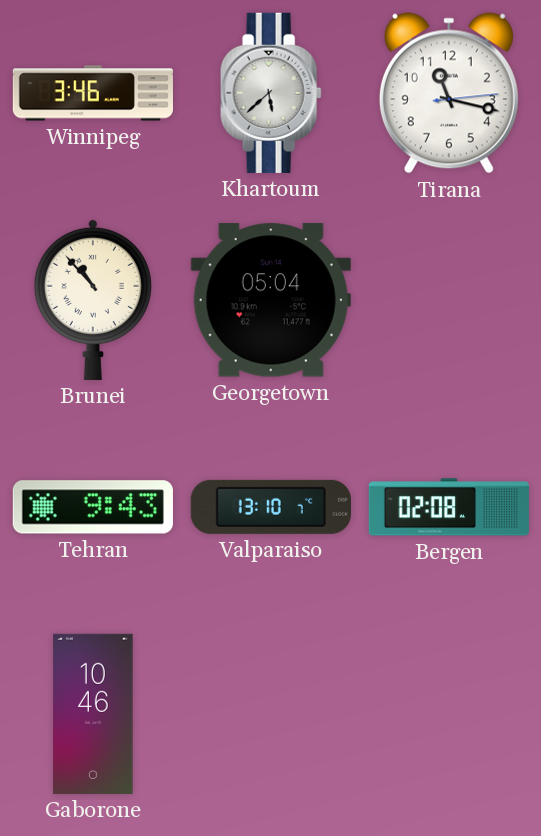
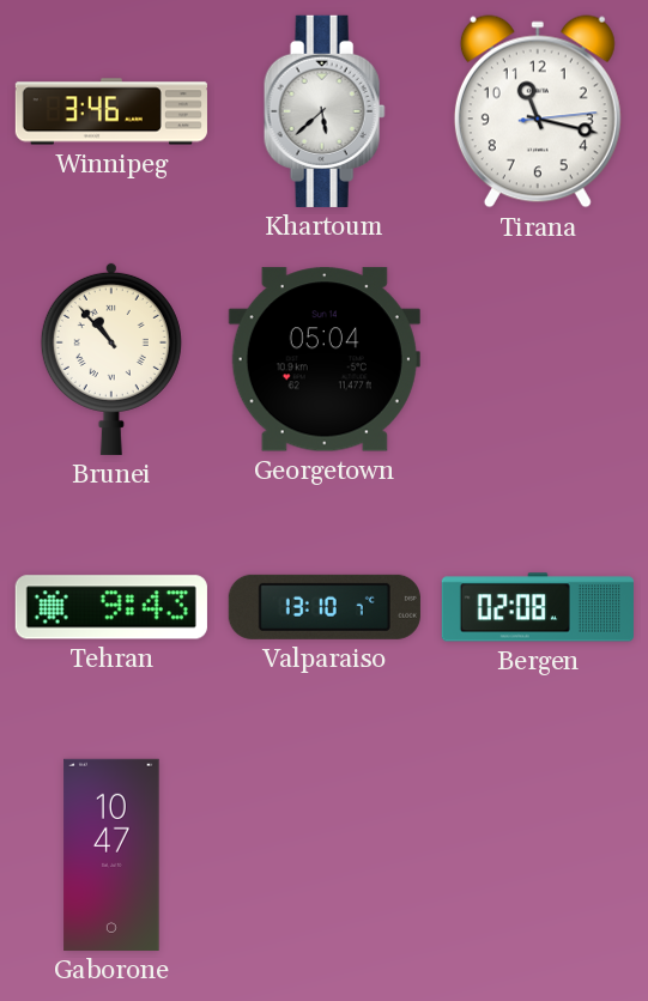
Gaborone: 10:46 -> 10:47 (111, 855)
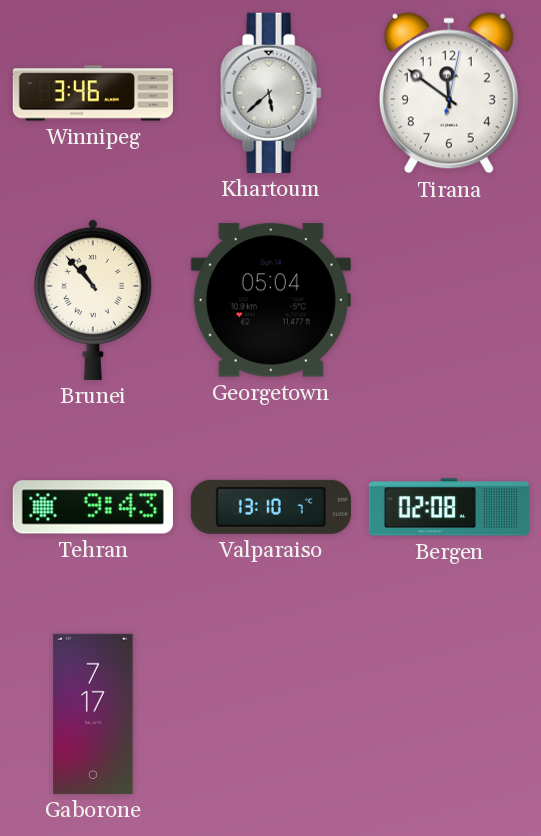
Tirana: 11:17 -> 11:51 (449, 93)
Gaborone: 10:47 -> 7:17 (93, 714)
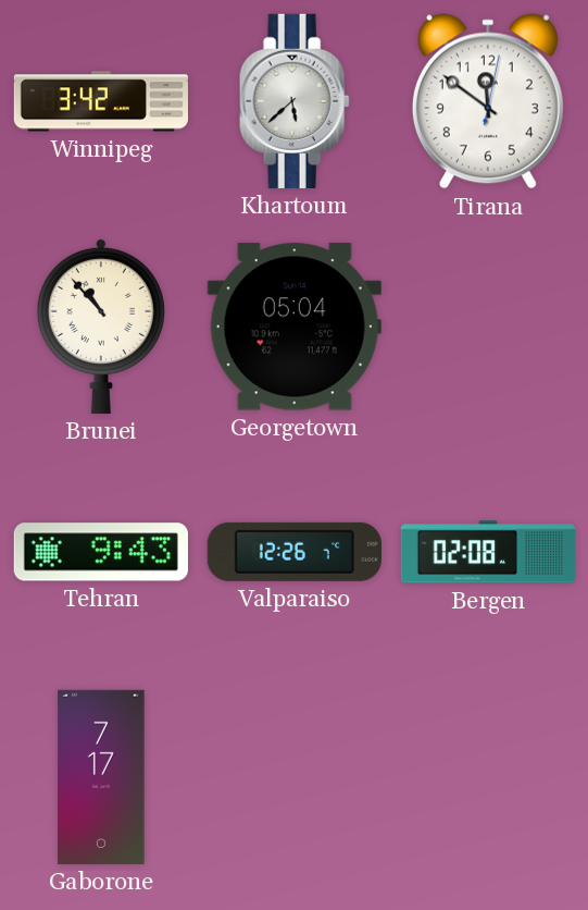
Winnipeg: 3:46 -> 3:42 (101, 101)
Valparaiso: 13:10 -> 12:26 (295, 552)
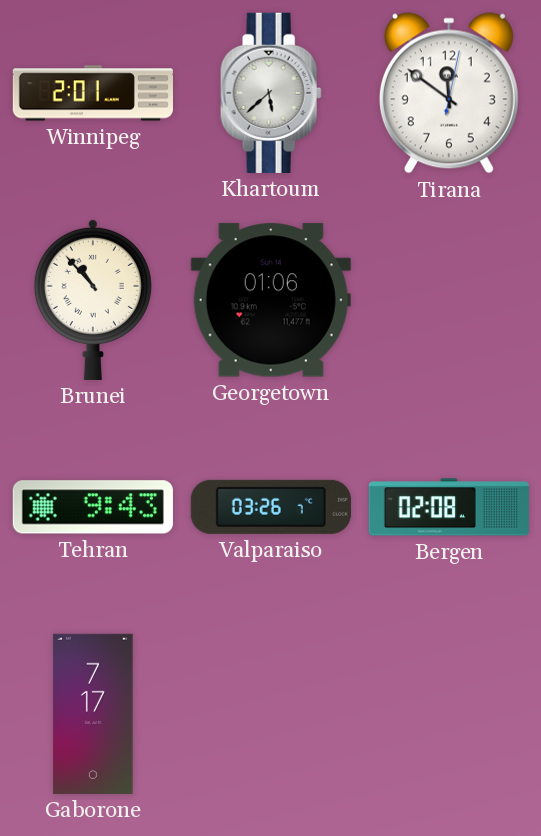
Winnipeg: 3:42 -> 2:01 (93, 93)
Georgetown: 05:04 -> 01:06 (271, 300)
Valparaiso: 12:26 -> 03:26 (271, 507)
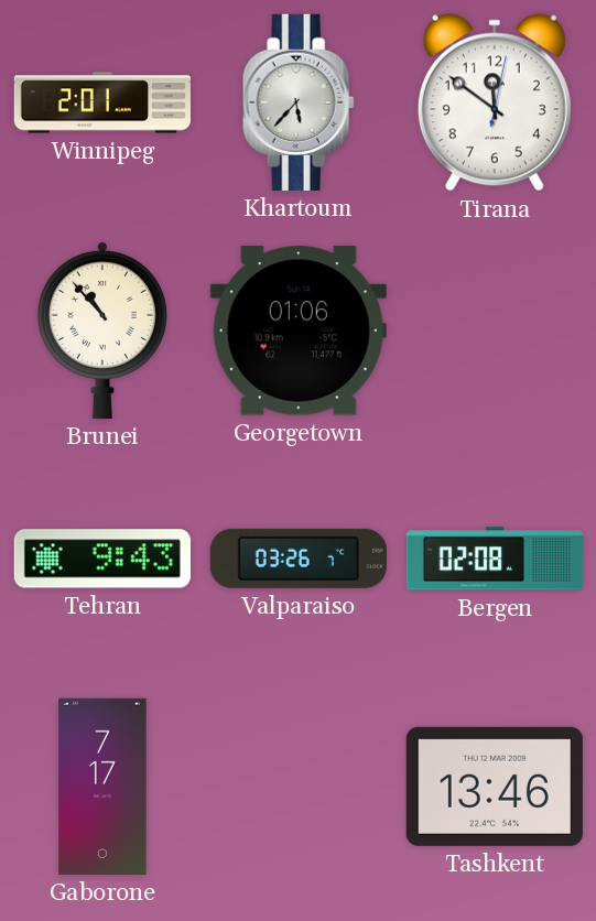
Khartoum: 5:38 -> 5:37 (299, 102)
Tashkent: none -> 13:46 (495, 787)
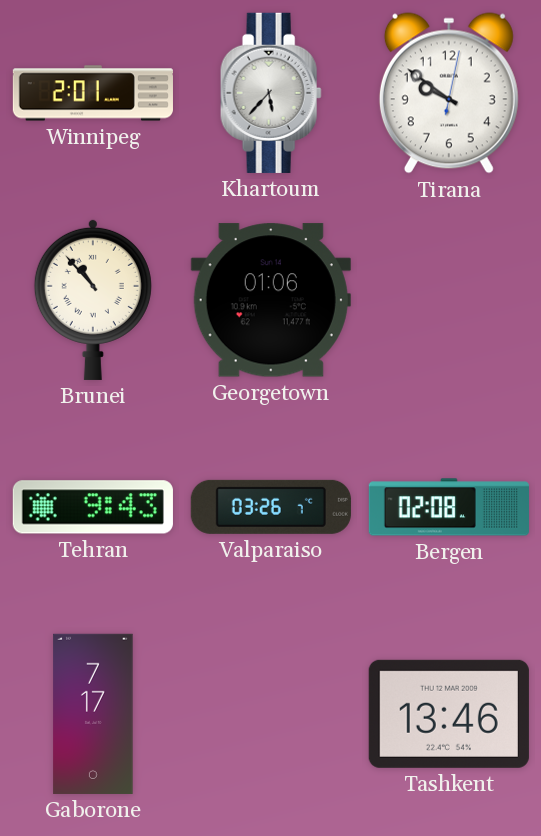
Tirana: 11:51 -> 9:51 (449, 93)
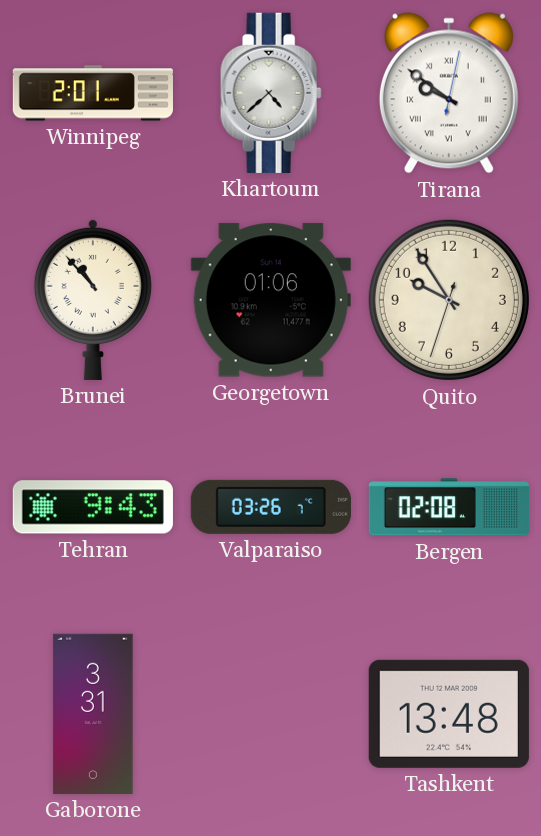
Khartoum: 5:37 -> 4:38 (271, 93)
Tirana numerals: Arabic -> Roman (449, 93)
Quito: none -> 9:54 (449, 300)
Gaborone: 7:17 -> 3:31 (93, 714)
Tashkent: 13:46 -> 13:48 (449, 714)
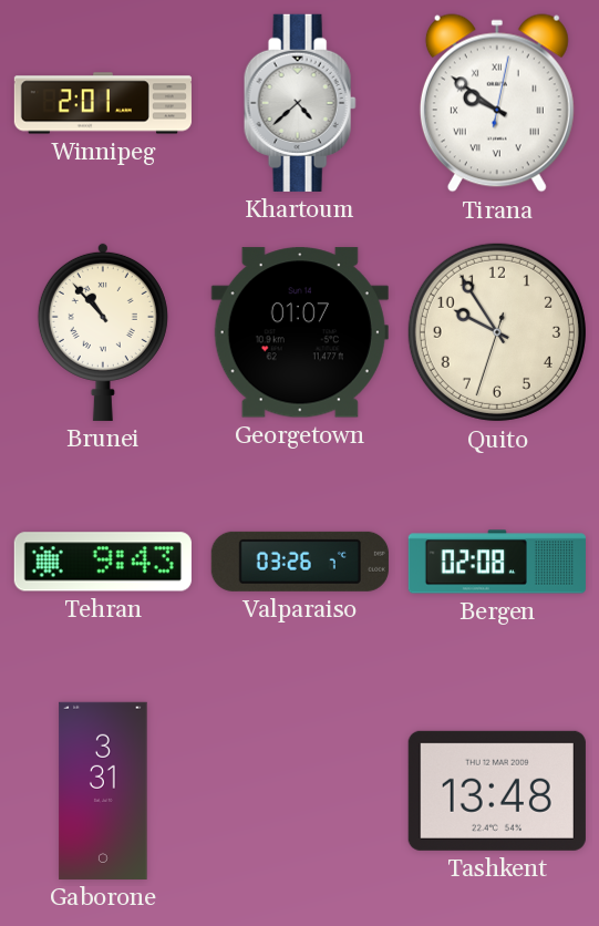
Georgetown: 01:06 -> 01:07 (300, 332)
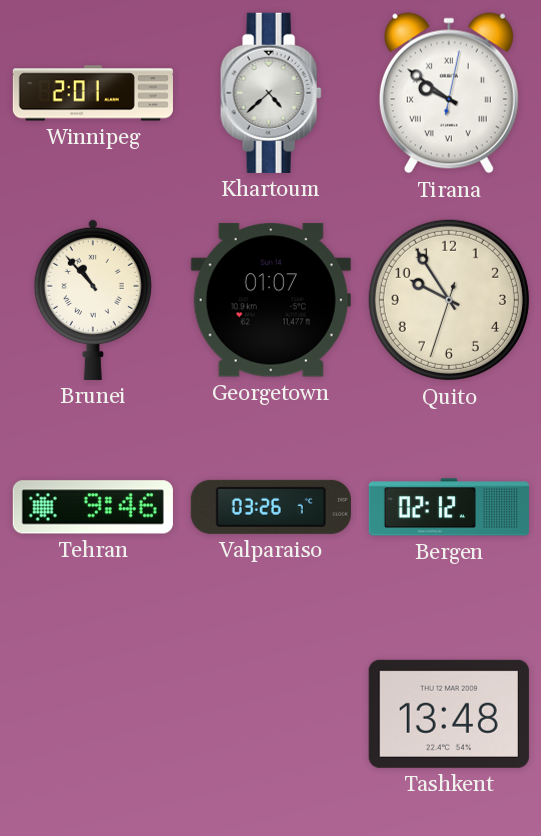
Tehran: 9:43 -> 9:46 (93, 507)
Bergen: 02:08 -> 02:12 (449, 507)
Gaborone: 3:31 -> none (103, 791)
